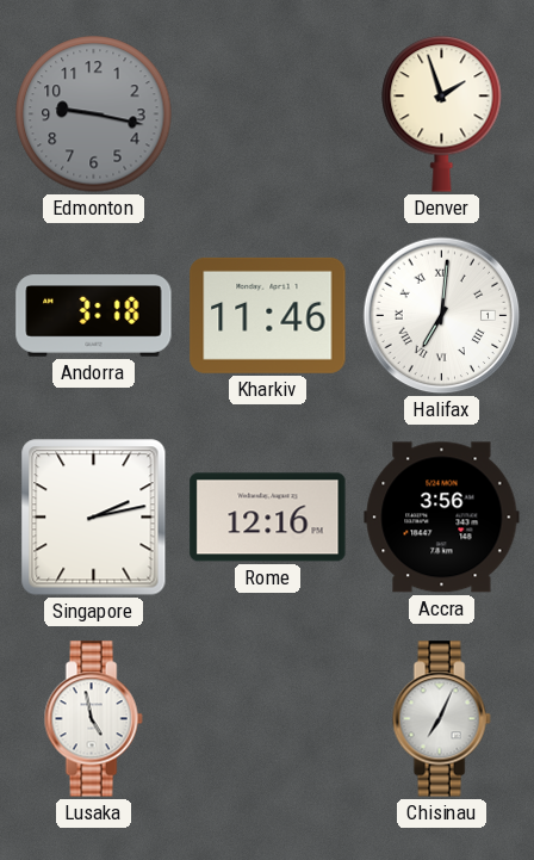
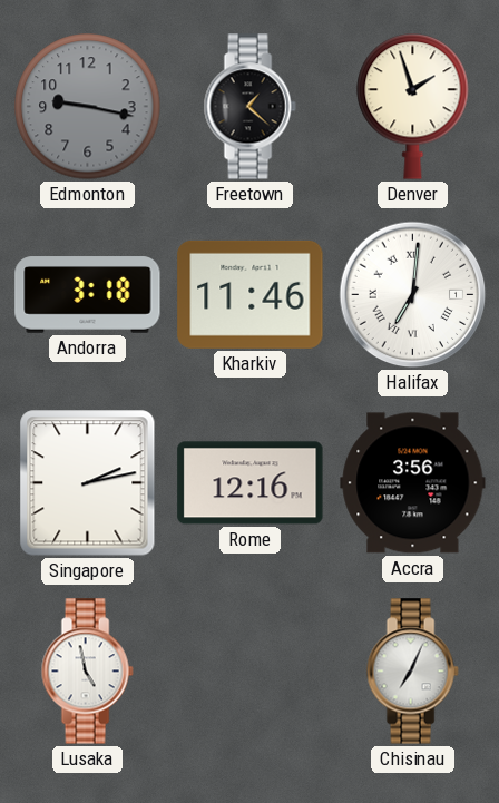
Freetown: none -> 1:22 (250, 107)
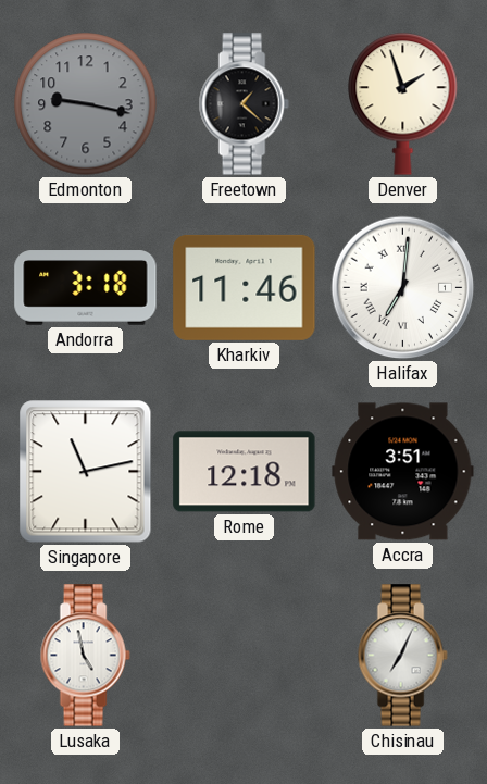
Singapore: 2:13 -> 11:13 (86, 472)
Rome: 12:16 -> 12:18 (245, 472)
Accra: 3:56 -> 3:51 (403, 472)
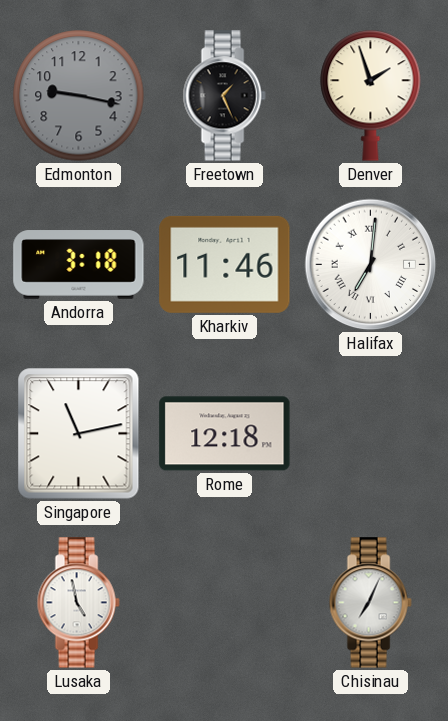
Freetown: 1:22 -> 1:26 (224, 96)
Accra: 3:51 -> none (403, 472)
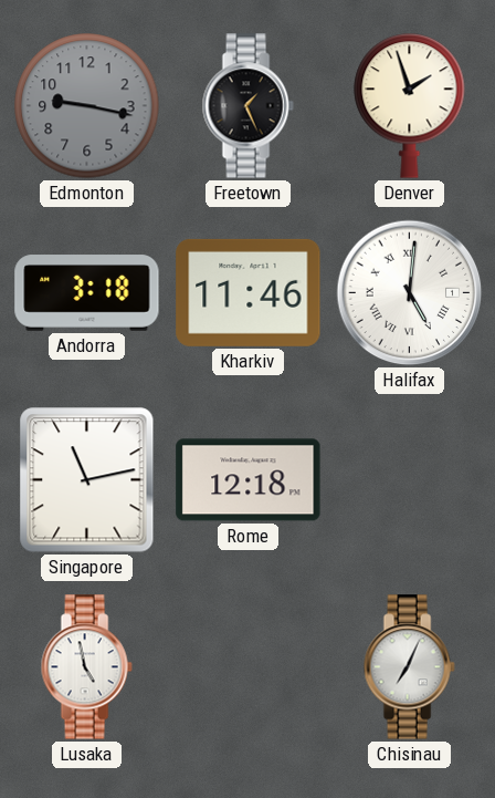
Halifax: 7:01 -> 5:01 (410, 293)
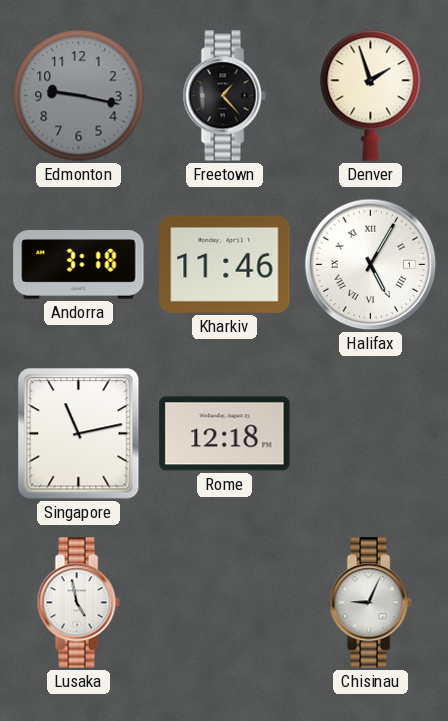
Freetown: 1:26 -> 1:23 (224, 96)
Halifax: 5:01 -> 5:05 (371, 265)
Chisinau: 7:04 -> 9:04 (370, 603)
